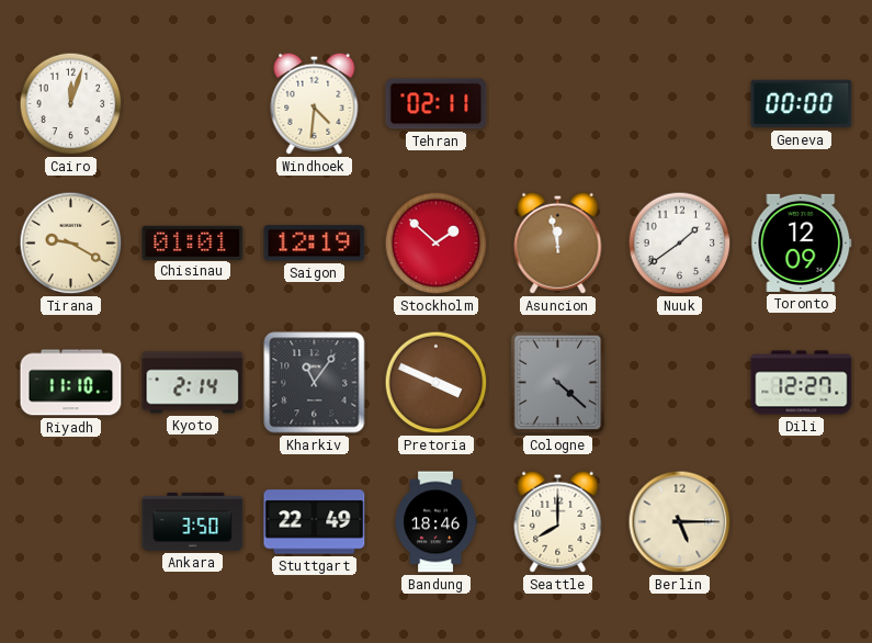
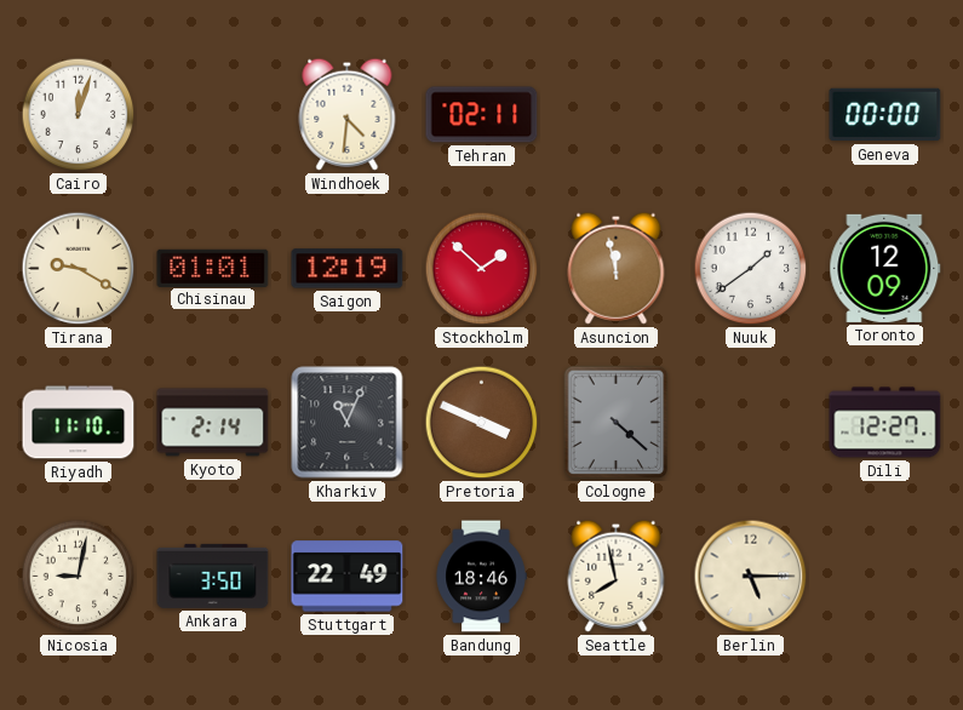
Kharkiv: 11:06 -> 11:04 (348, 423)
Nicosia: none -> 9:02 (79, 577)
Seattle: 8:00 -> 7:58 (617, 576)
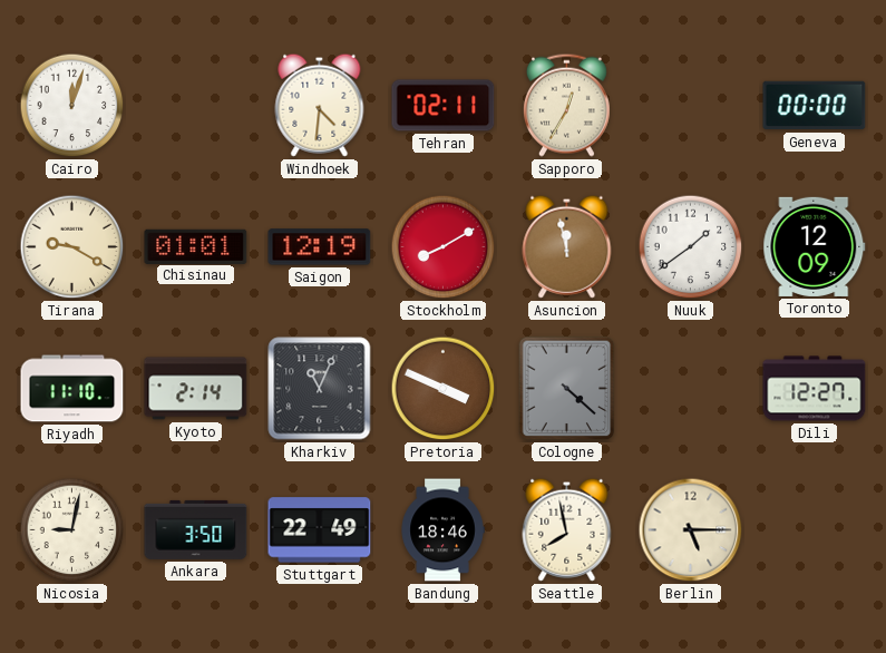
Sapporo: none -> 12:35 (566, 105)
Stockholm: 1:52 -> 8:10 (444, 247)
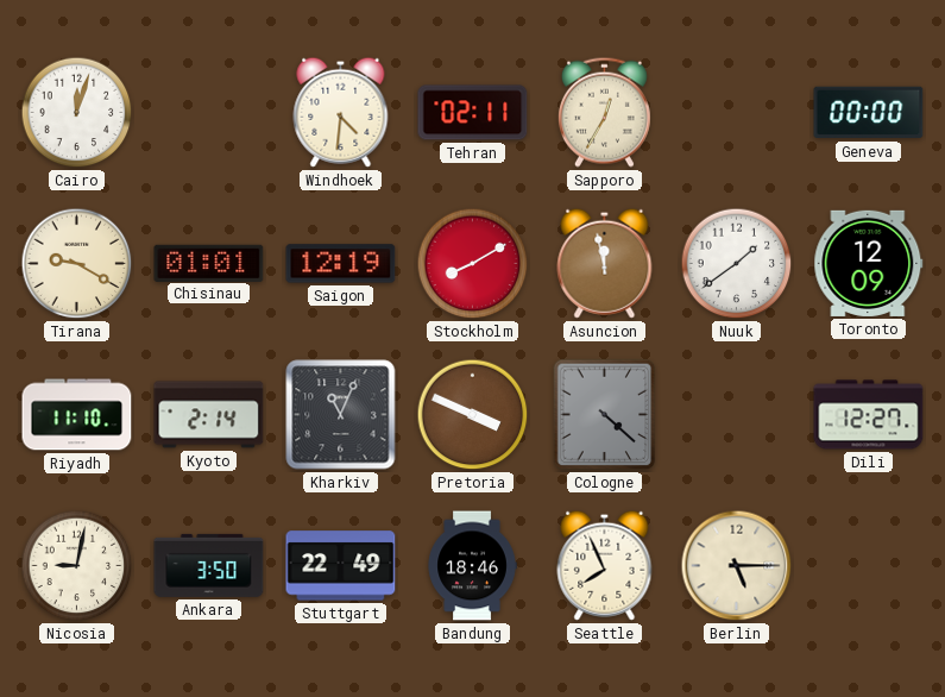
Seattle: 7:58 -> 7:56 (605, 565)
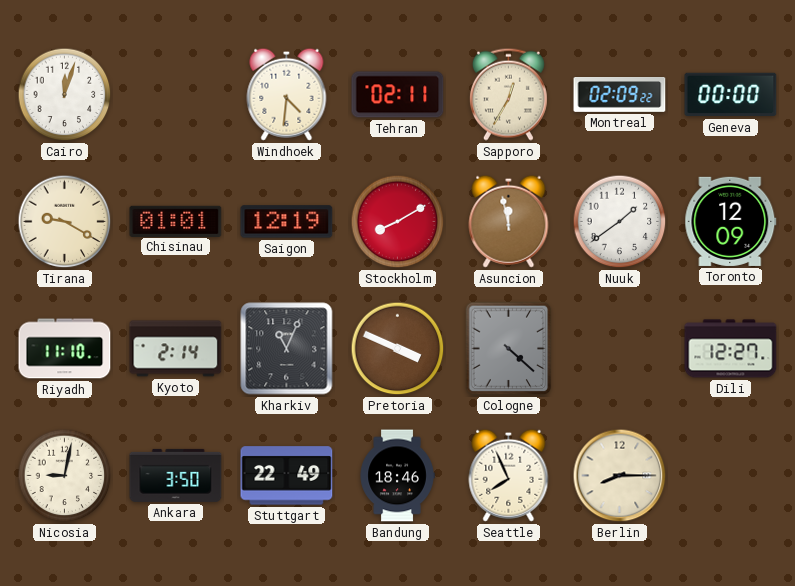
Montreal: none -> 02:09 (620, 95)
Berlin: 5:15 -> 8:15 (620, 476)
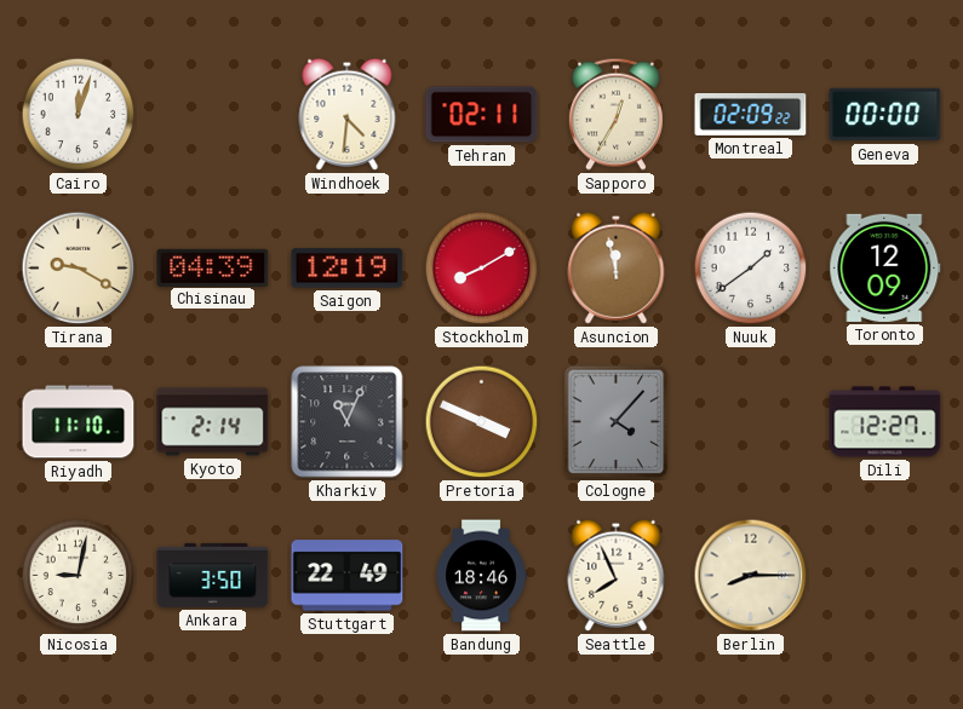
Chisinau: 01:01 -> 04:39 (213, 267)
Cologne: 4:22 -> 4:07 (617, 422)
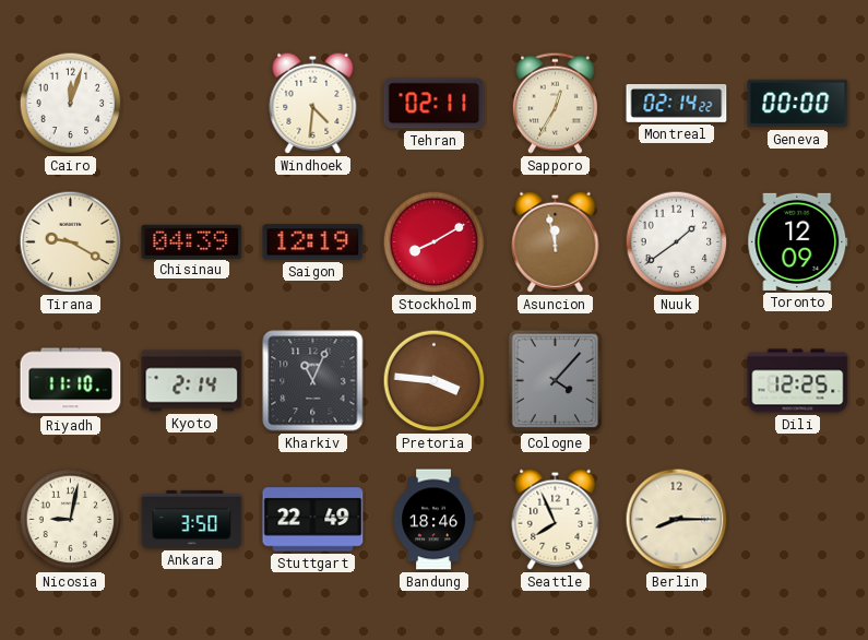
Montreal: 02:09 -> 02:14 (677, 104)
Pretoria: 3:49 -> 3:46 (435, 381)
Dili: 12:27 -> 12:25 (798, 381)
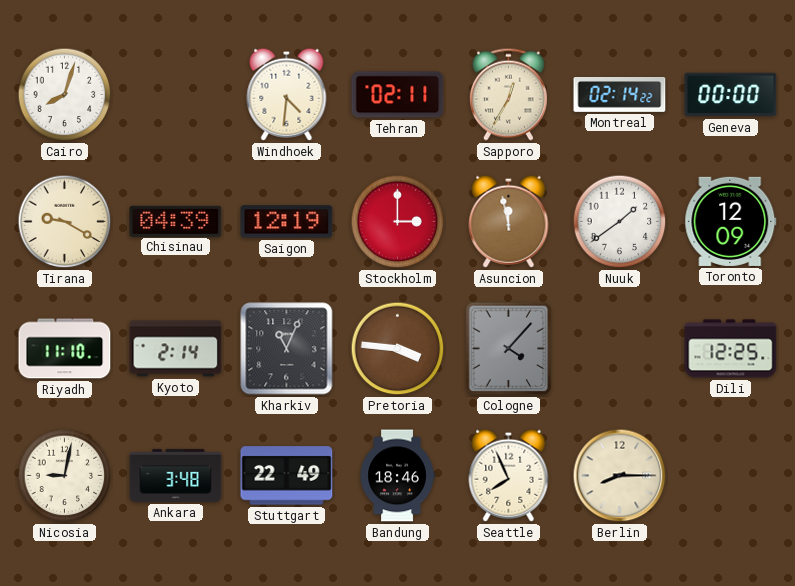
Cairo: 12:03 -> 8:03 (65, 95)
Stockholm: 8:10 -> 3:00 (398, 222)
Ankara: 3:50 -> 3:48 (176, 475)
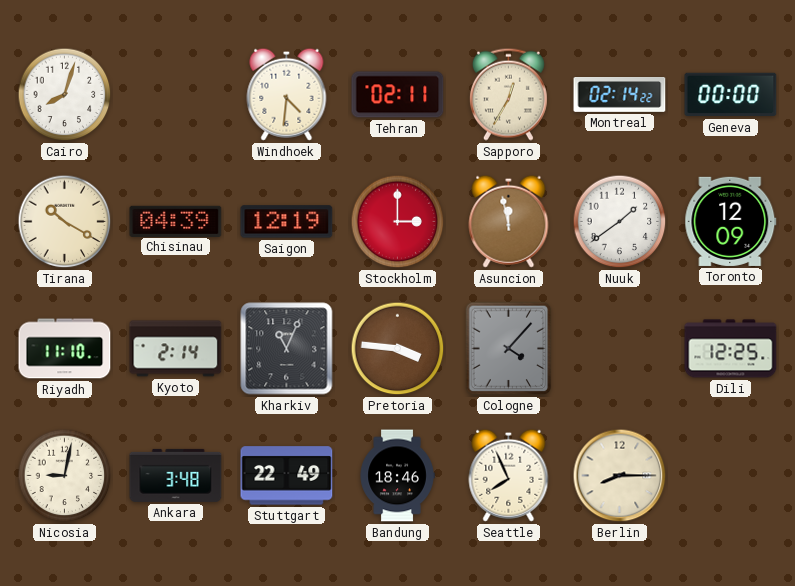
Tirana: 9:20 -> 10:20 (65, 222)
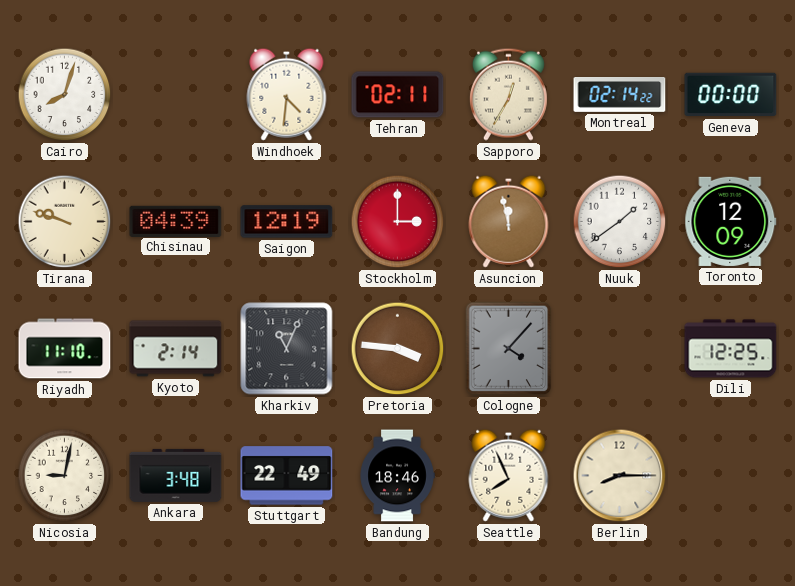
Tirana: 10:20 -> 9:48 (65, 222)
